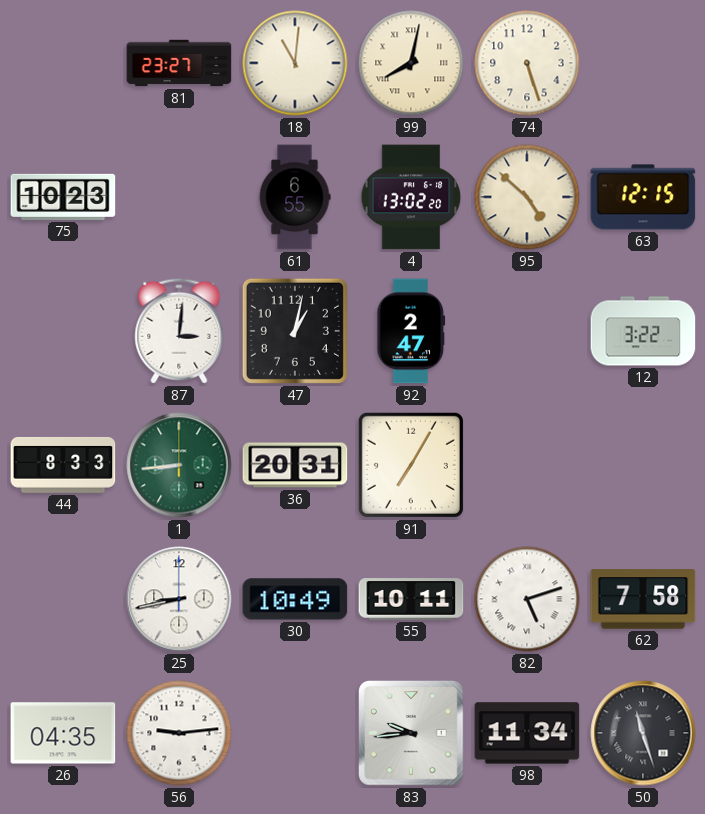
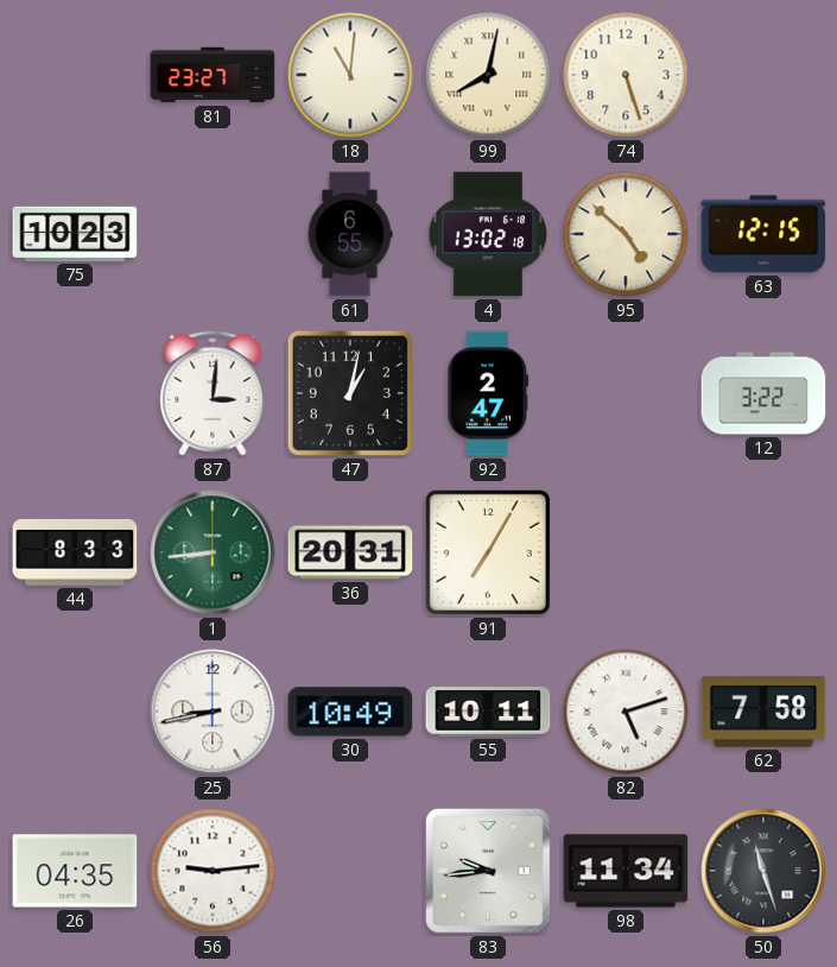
4: 13:02:20 -> 13:02:18 (488, 234)
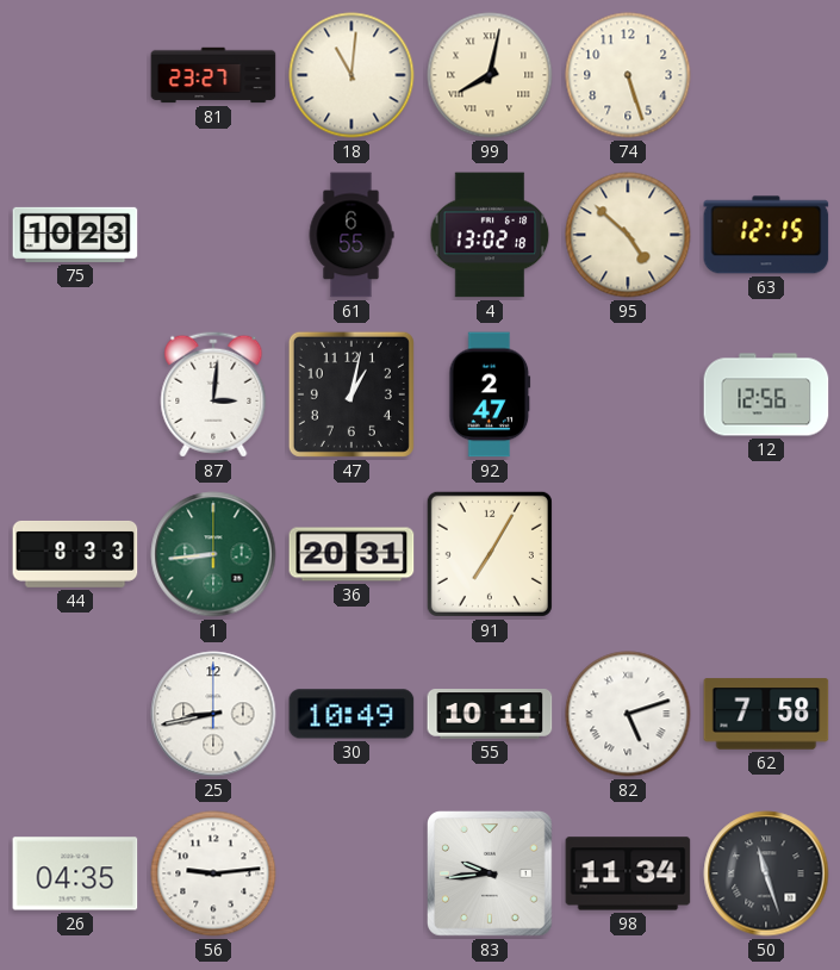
12: 3:22 -> 12:56 (766, 394)
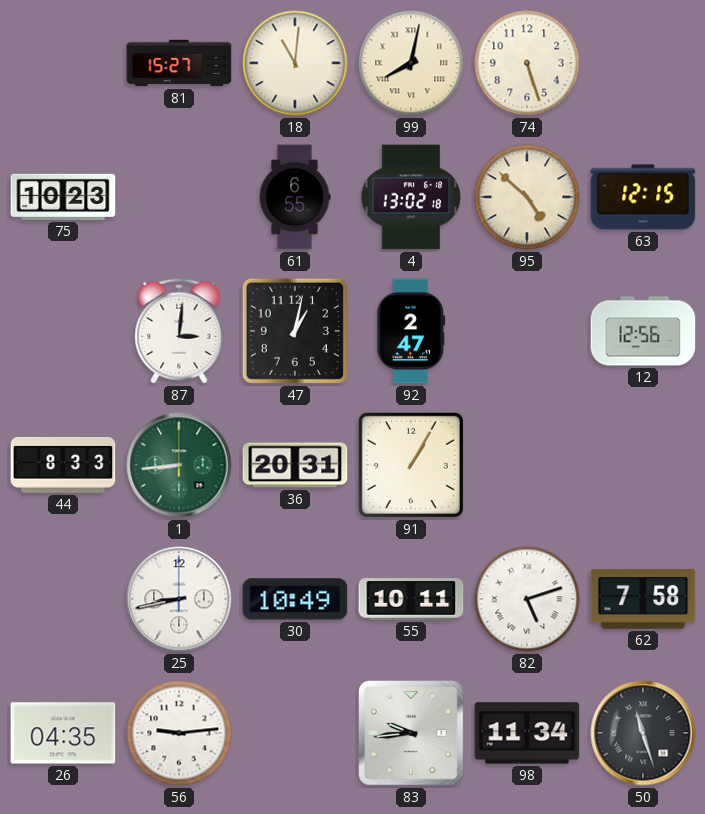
81: 23:27 -> 15:27 (179, 63)
91: 7:05 -> 1:05 (411, 465)
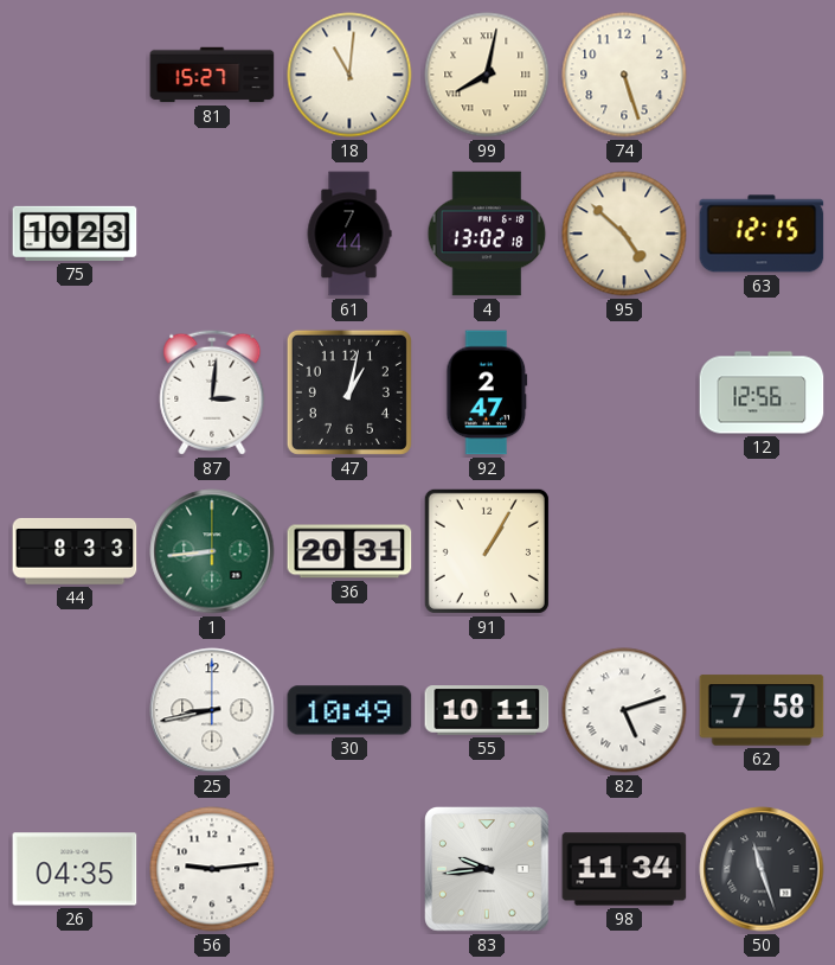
61: 6:55 -> 7:44 (349, 234)
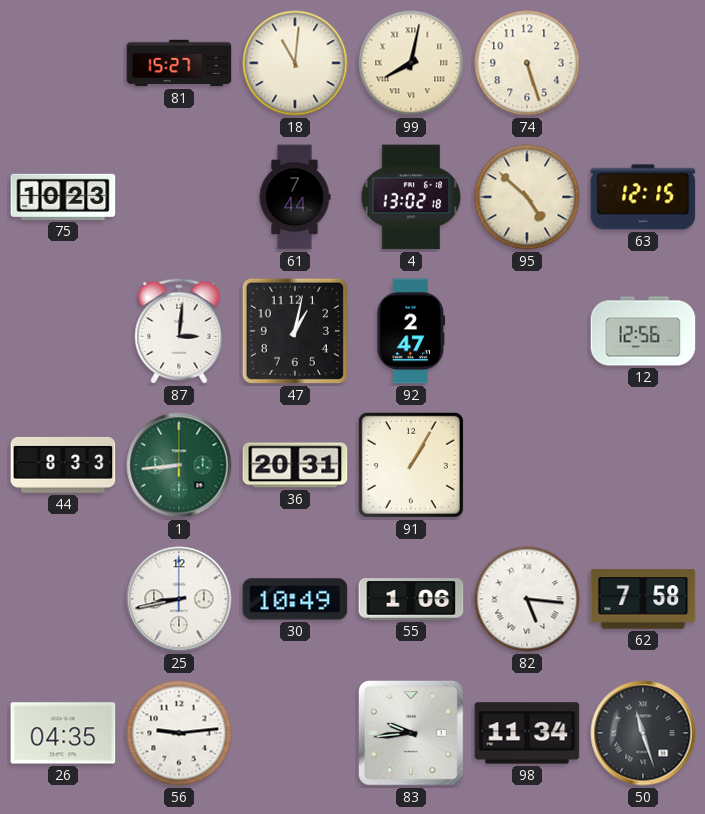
55: 10:11 -> 1:06 (411, 599)
82: 5:12 -> 5:16 (527, 599)
